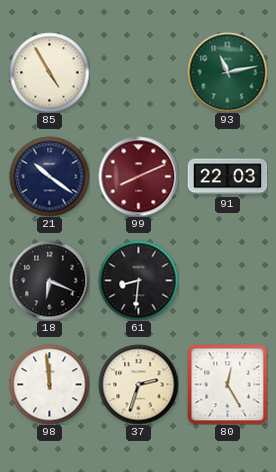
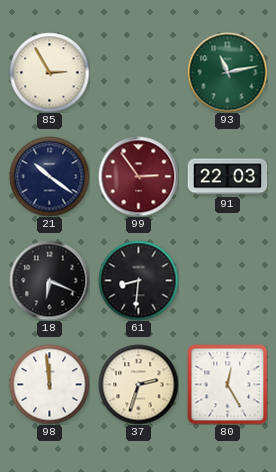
85: 4:55 -> 2:55 (49, 72)
99: 8:11 -> 2:54 (138, 176)
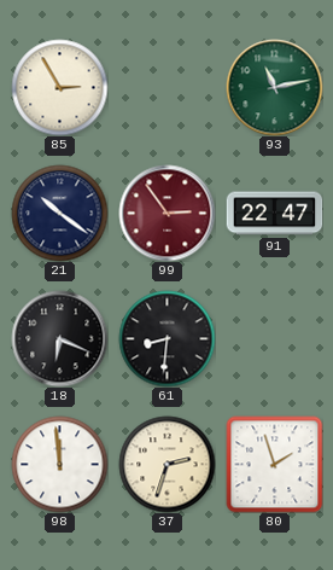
91: 22:03 -> 22:47 (274, 214)
80: 12:25 -> 1:57 (274, 464)
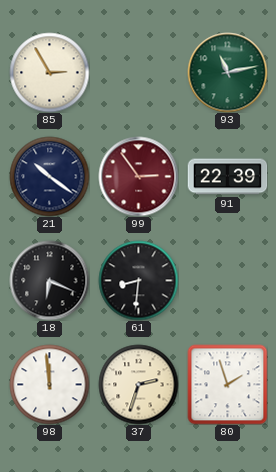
91: 22:47 -> 22:39 (227, 177)
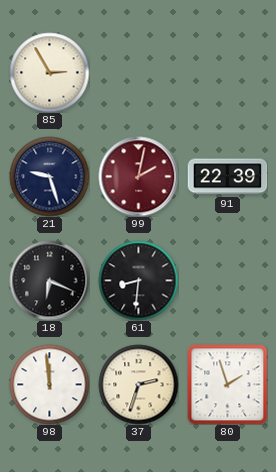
93: 11:13 -> none (227, 72)
21: 10:21 -> 9:27 (49, 176)
99: 2:54 -> 2:02 (138, 176)
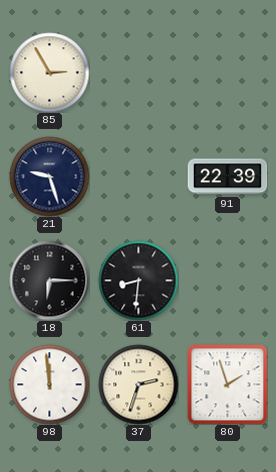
99: 2:02 -> none (138, 176)
18: 6:19 -> 6:15 (49, 280)
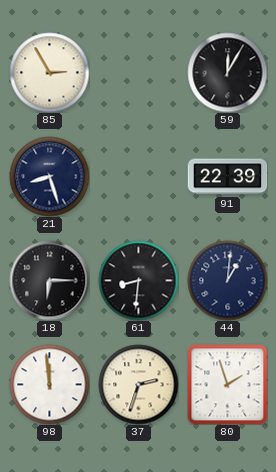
59: none -> 12:05 (227, 72)
21: 9:27 -> 8:27 (49, 176)
44: none -> 1:01 (227, 280)
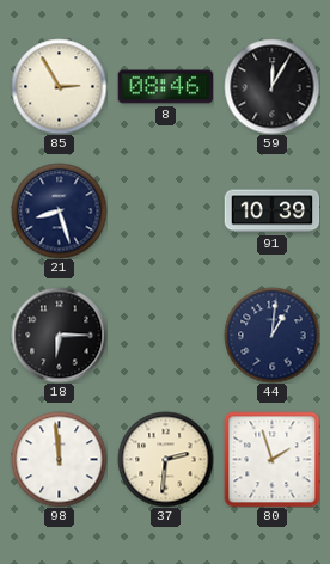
8: none -> 08:46 (165, 87)
91: 22:39 -> 10:39 (271, 211)
61: 8:31 -> none (138, 280)
37: 2:33 -> 2:31 (165, 459)
